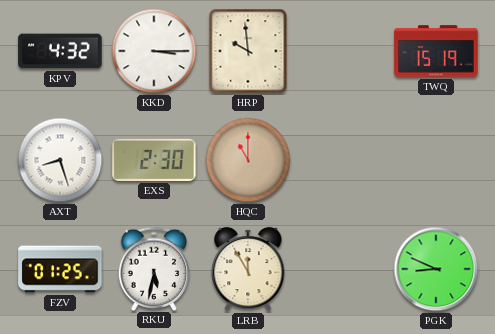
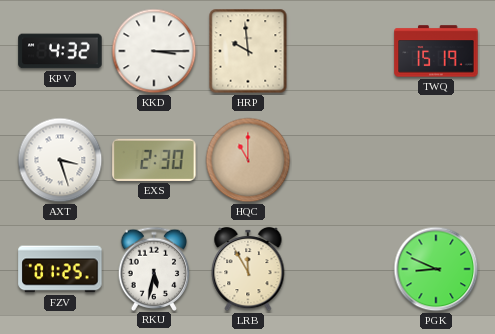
AXT: 8:27 -> 3:27 (60, 160)
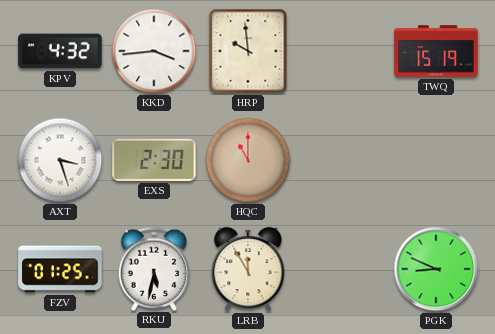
KKD: 3:15 -> 3:44 (154, 51)
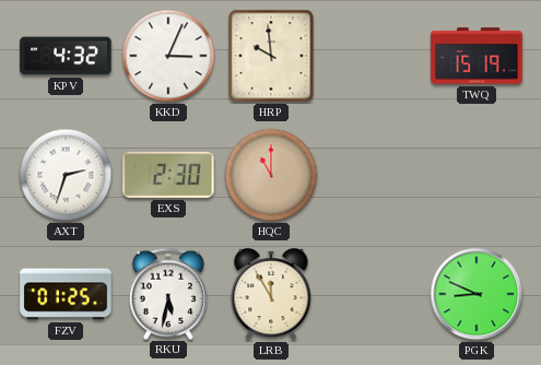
KKD: 3:44 -> 3:04 (168, 56)
AXT: 3:27 -> 2:33 (66, 175)
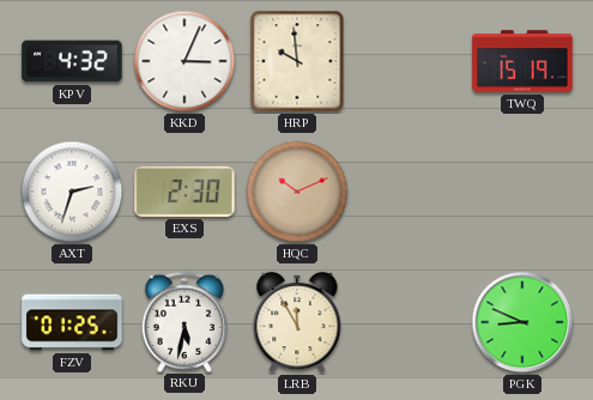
HQC: 11:00 -> 10:11 (297, 192)
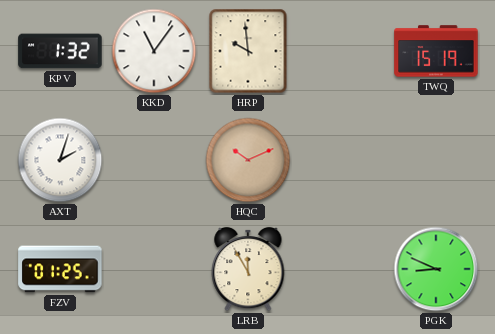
KPV: 4:32 -> 1:32 (60, 51)
KKD: 3:04 -> 11:06 (154, 51)
AXT: 2:33 -> 2:03 (60, 160)
EXS: 2:30 -> none (184, 192)
RKU: 5:32 -> none (184, 321)
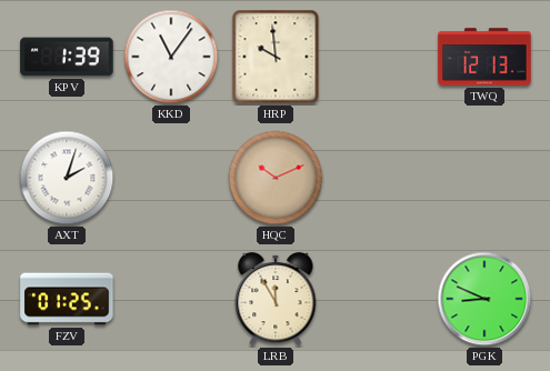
KPV: 1:32 -> 1:39 (67, 57)
TWQ: 15:19 -> 12:13 (484, 57)
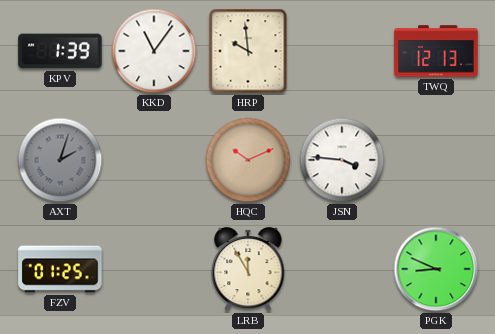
AXT dial: white -> grey (60, 160)
JSN: none -> 3:46 (342, 160)
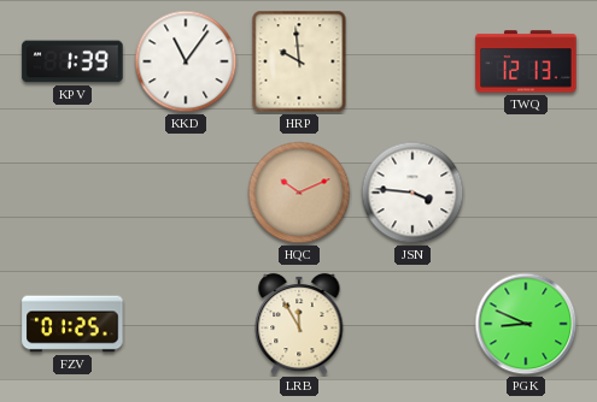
AXT: 2:03 -> none (60, 160)
